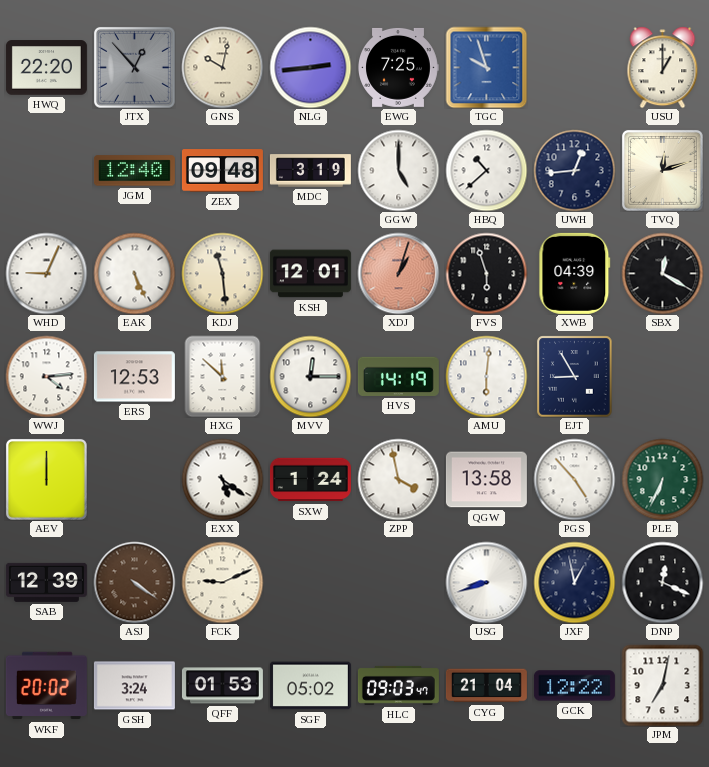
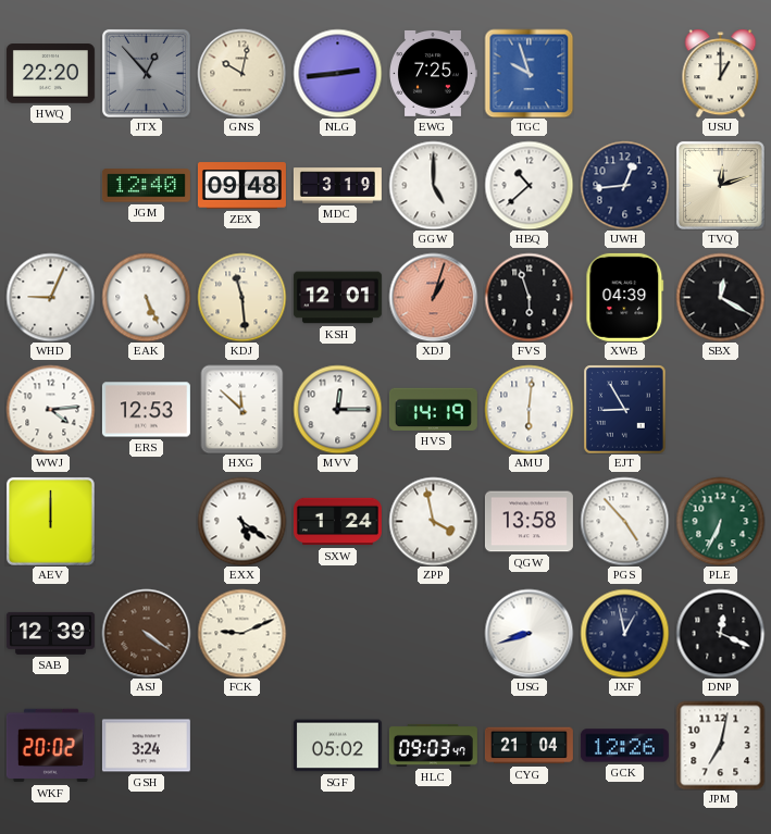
QFF: 01:53 -> none (222, 686)
GCK: 12:22 -> 12:26 (624, 746)
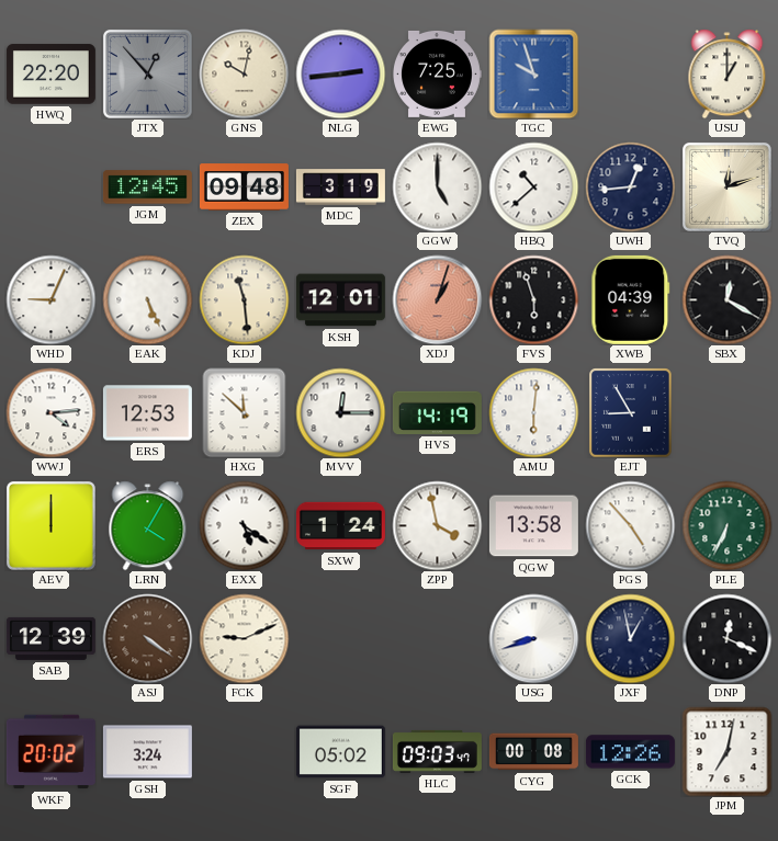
JGM: 12:40 -> 12:45 (147, 187)
LRN: none -> 4:05 (148, 525)
CYG: 21:04 -> 00:08 (533, 752)
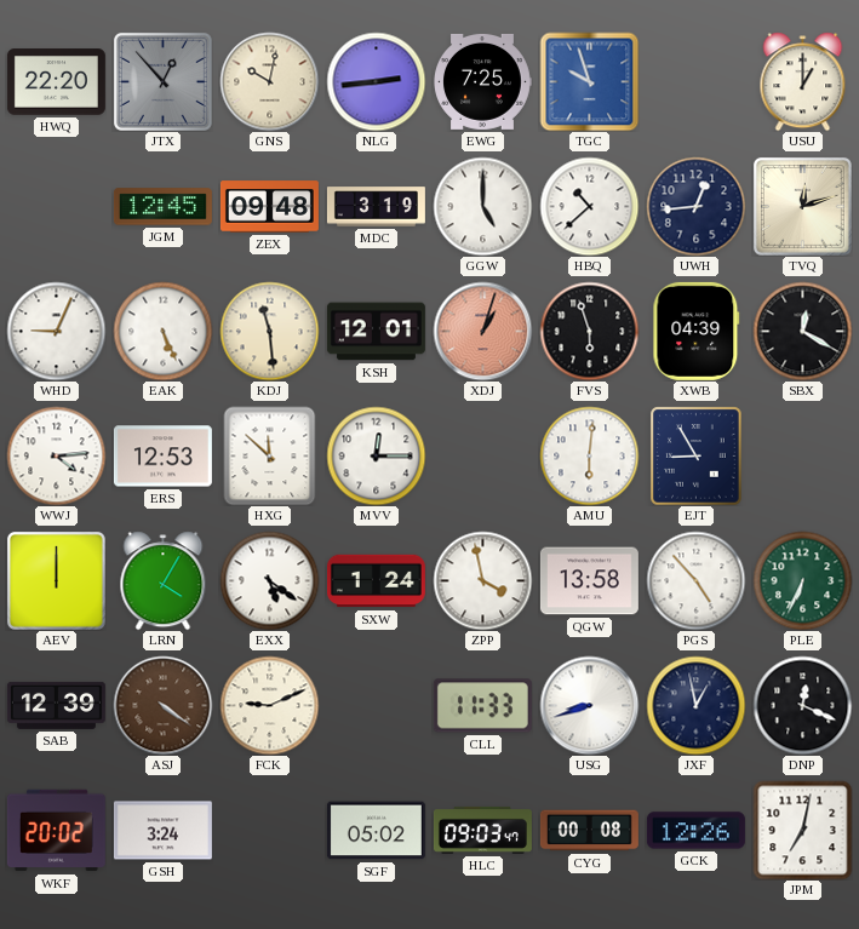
HVS: 14:19 -> none (437, 412)
CLL: none -> 11:33 (482, 706)
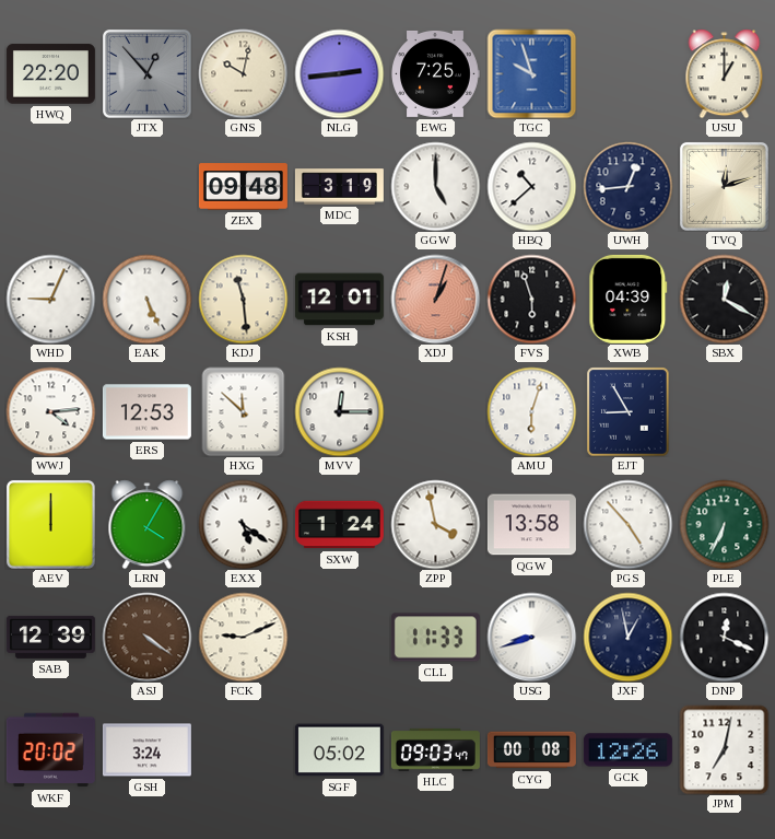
JGM: 12:45 -> none (162, 207)
AMU: 6:01 -> 6:03 (531, 411)
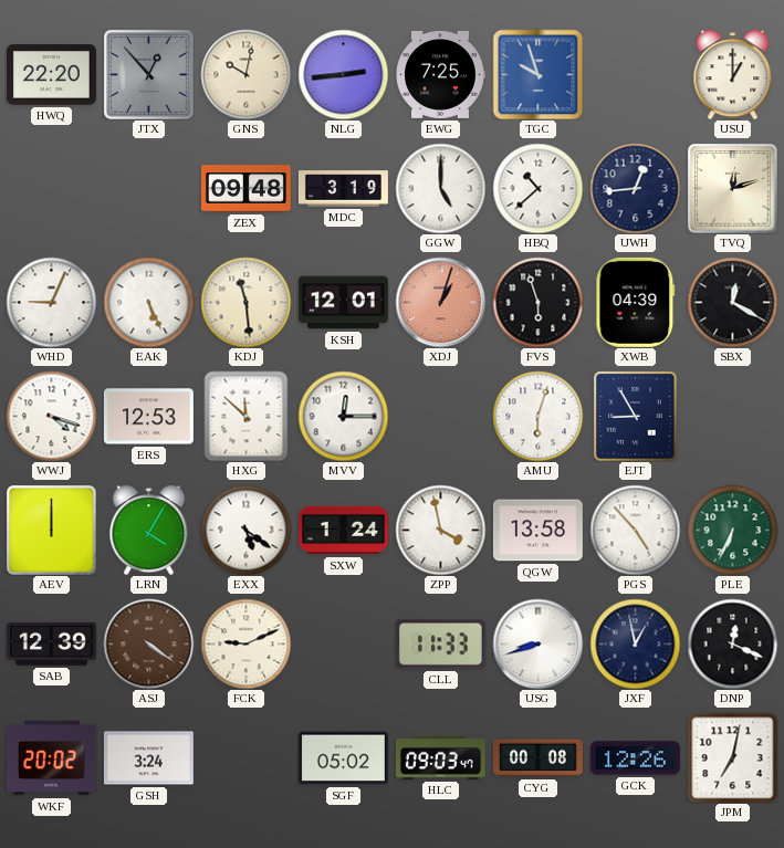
WWJ: 4:14 -> 4:18 (51, 416)
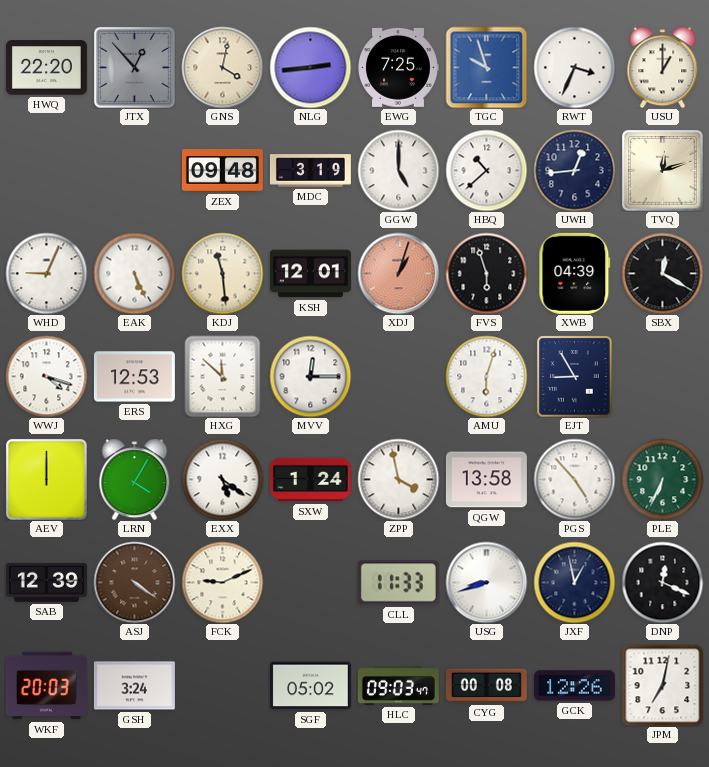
GNS: 10:02 -> 4:02 (222, 67)
RWT: none -> 3:34 (574, 67)
WKF: 20:02 -> 20:03 (46, 686)
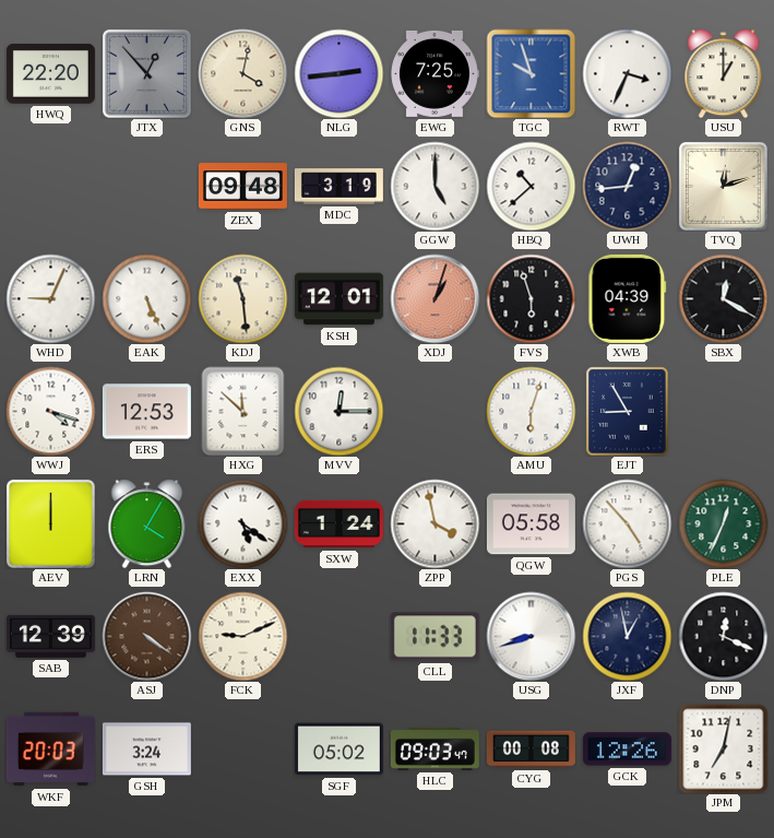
QGW: 13:58 -> 05:58 (531, 524)
PLE: 6:34 -> 12:34 (723, 523)
